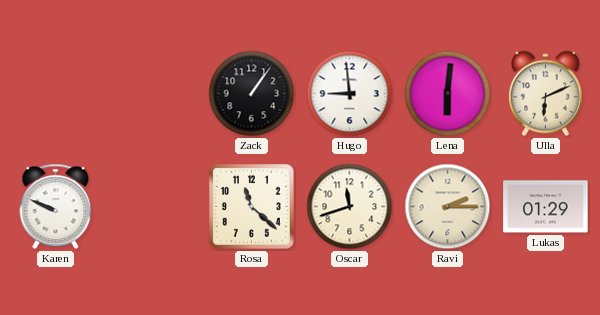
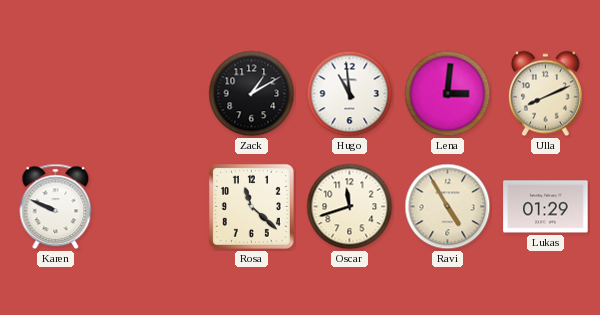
Zack: 1:06 -> 1:10 (252, 94)
Hugo: 8:59 -> 10:59 (350, 94)
Lena: 6:01 -> 3:01 (448, 94)
Ulla: 6:11 -> 8:11 (545, 94)
Ravi: 2:15 -> 4:55 (448, 207)
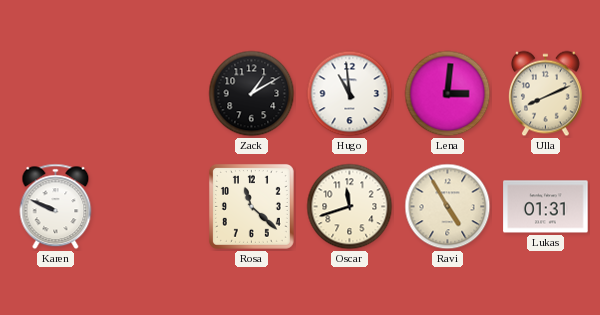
Lukas: 01:29 -> 01:31 (546, 207)
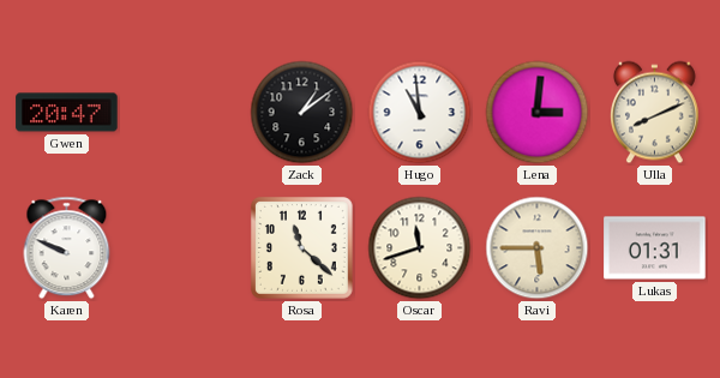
Gwen: none -> 20:47 (67, 113)
Zack: 1:10 -> 1:09 (302, 113)
Ravi: 4:55 -> 5:45 (538, 248)
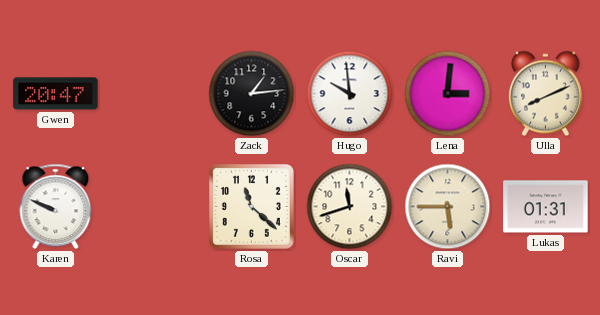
Zack: 1:09 -> 1:14 (252, 94)
Hugo: 10:59 -> 9:59 (350, 94)
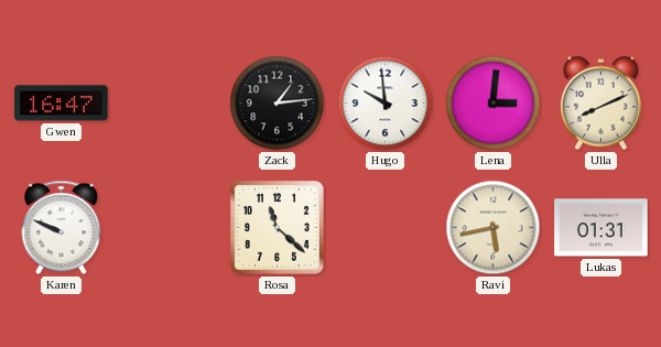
Gwen: 20:47 -> 16:47 (62, 104)
Oscar: 11:42 -> none (350, 207)
Ravi: 5:45 -> 5:43 (494, 228)
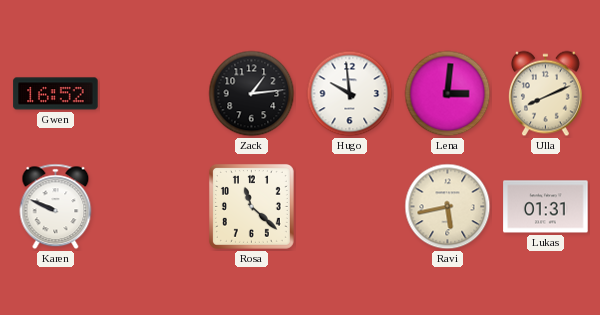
Gwen: 16:47 -> 16:52 (56, 94)
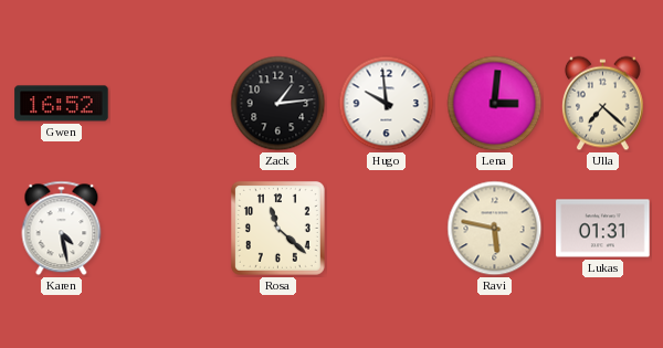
Ulla: 8:11 -> 7:22 (602, 104)
Karen: 9:49 -> 4:28 (62, 229)
Ravi: 5:43 -> 5:47 (495, 229)
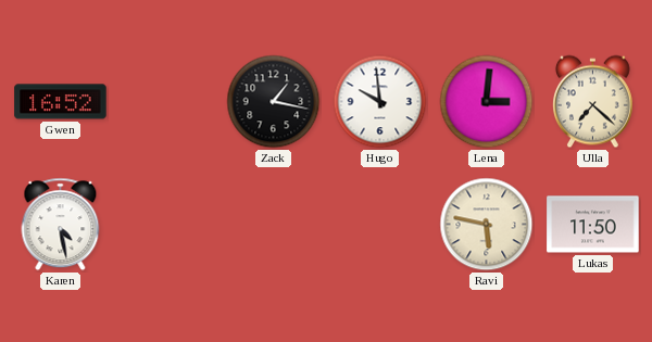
Zack: 1:14 -> 1:17 (274, 102)
Rosa: 11:22 -> none (277, 228)
Lukas: 01:31 -> 11:50 (593, 225)
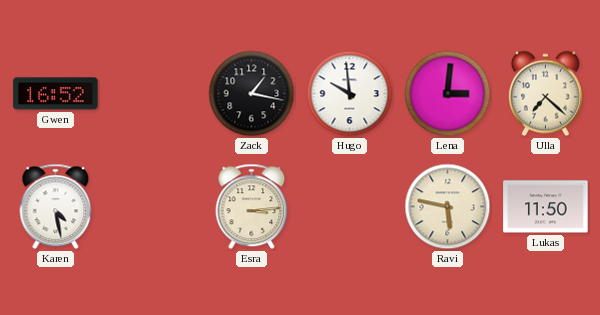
Esra: none -> 3:14 (252, 207)
